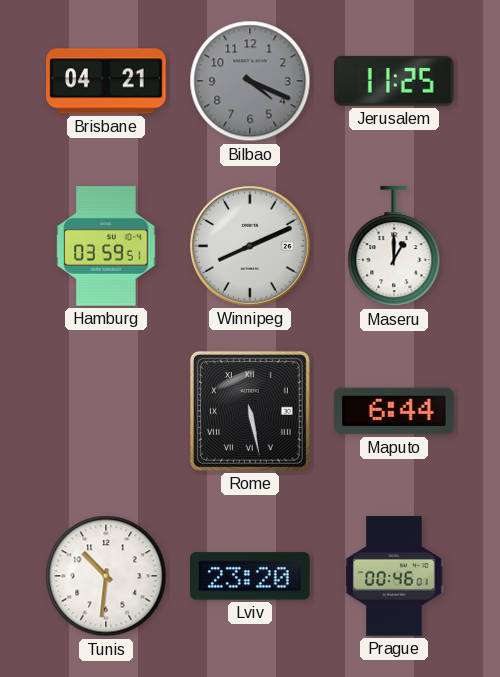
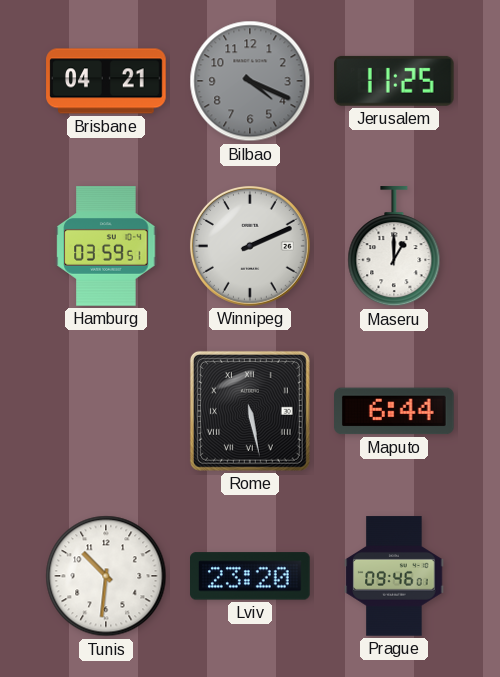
Winnipeg: 8:11 -> 2:11 (250, 246)
Prague: 00:46 -> 09:46 (394, 576)
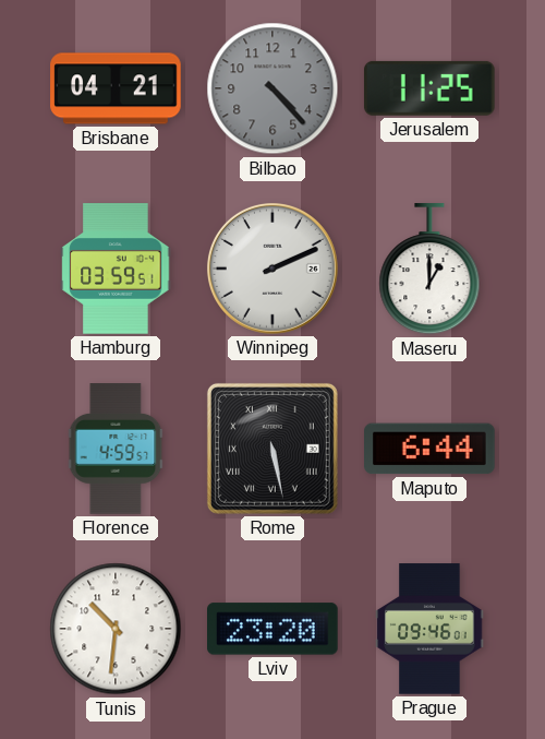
Bilbao: 4:19 -> 4:23 (272, 88)
Florence: none -> 4:59 (116, 449)
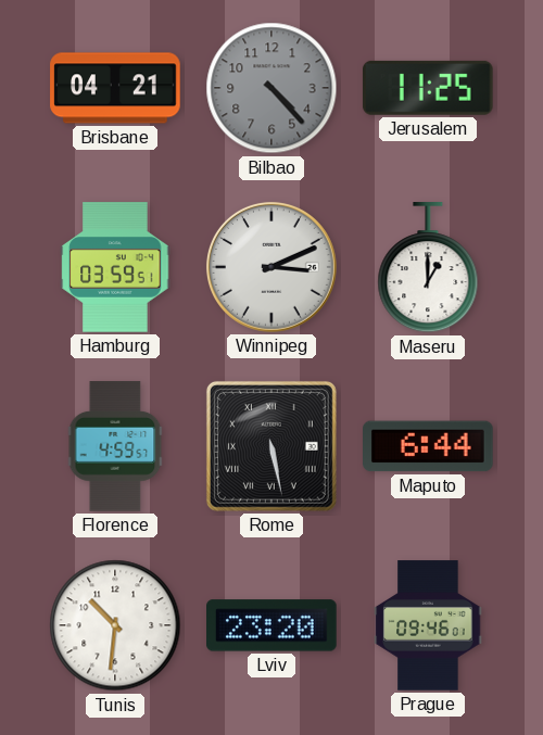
Winnipeg: 2:11 -> 3:11 (271, 267)
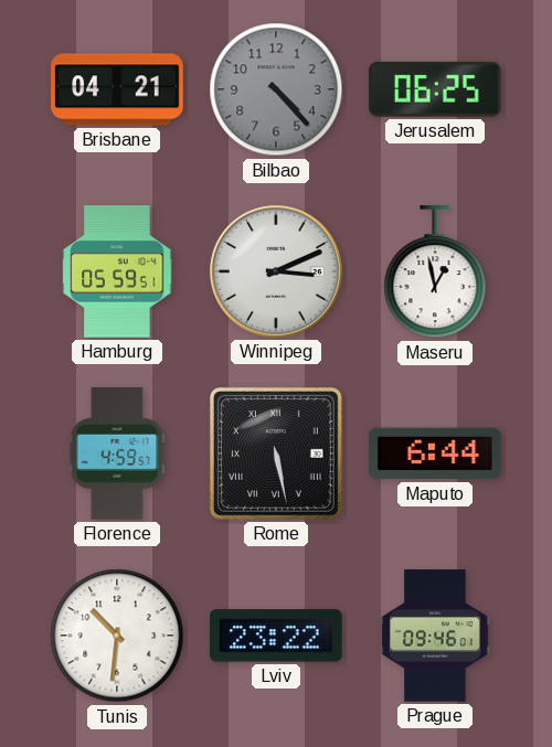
Jerusalem: 11:25 -> 06:25 (435, 89)
Hamburg: 03:59 -> 05:59 (117, 271)
Maseru: 1:00 -> 12:58 (435, 273)
Lviv: 23:20 -> 23:22 (277, 636)
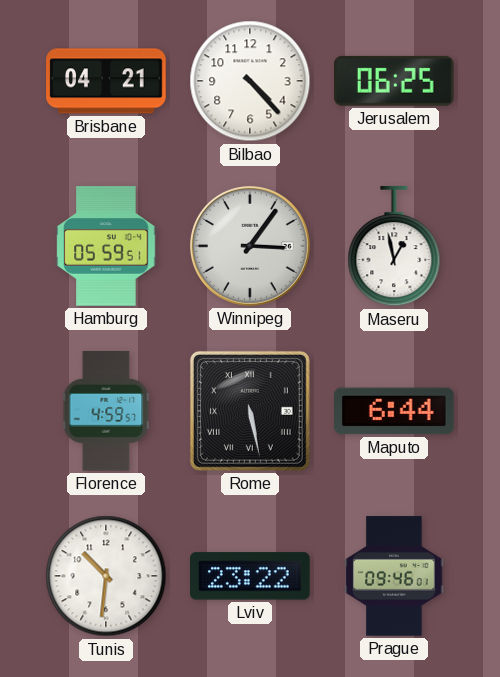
Bilbao dial: grey -> white (250, 81)
Winnipeg: 3:11 -> 3:06 (250, 246)
